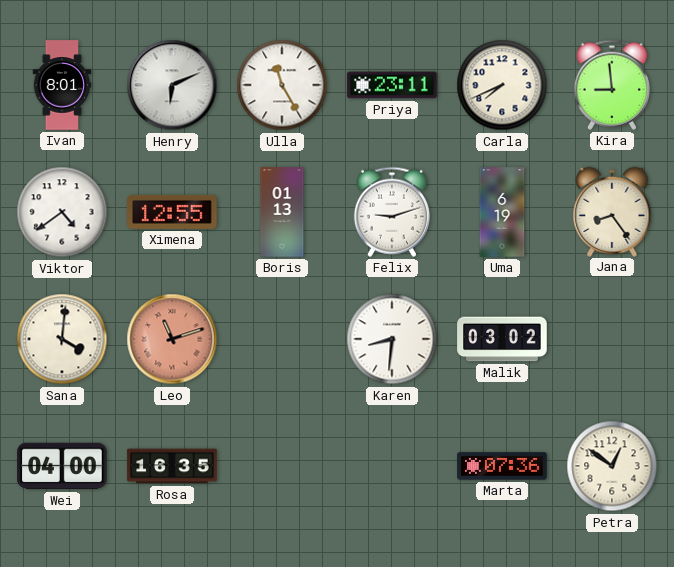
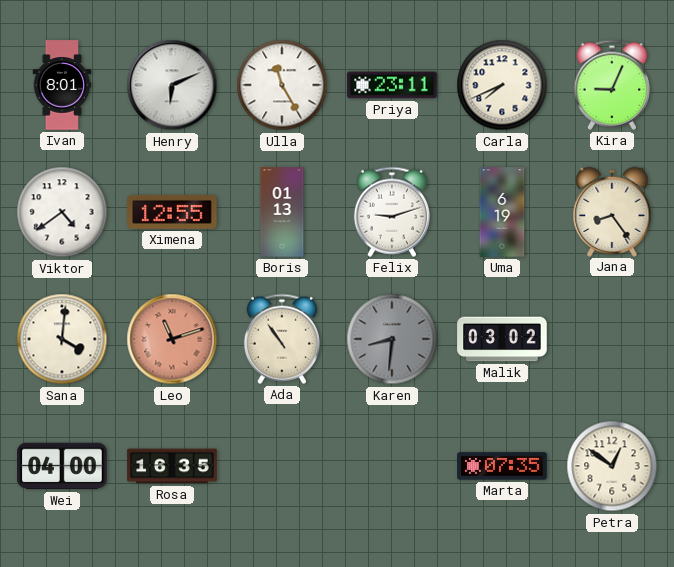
Kira: 8:59 -> 9:04 (612, 85)
Ada: none -> 10:54 (282, 339)
Karen dial: white -> grey (392, 339)
Marta: 07:36 -> 07:35 (502, 466)
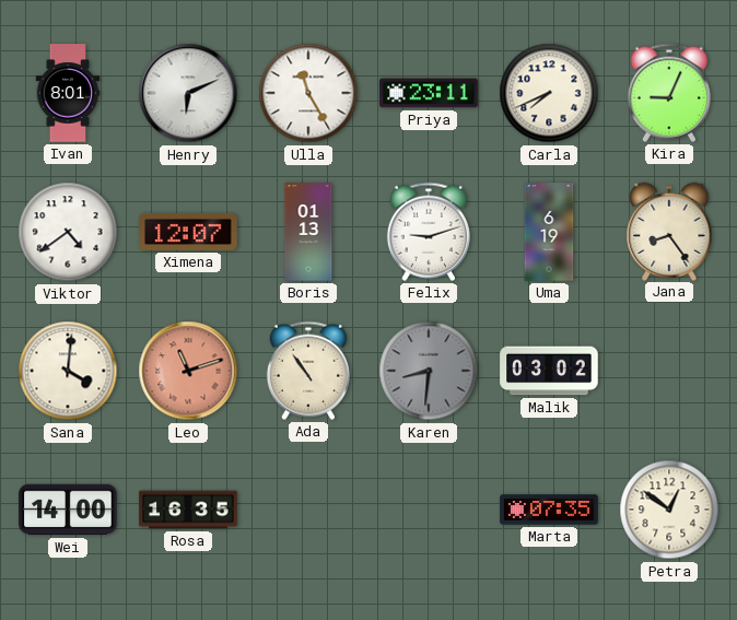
Ximena: 12:55 -> 12:07 (188, 232)
Wei: 04:00 -> 14:00 (68, 510)
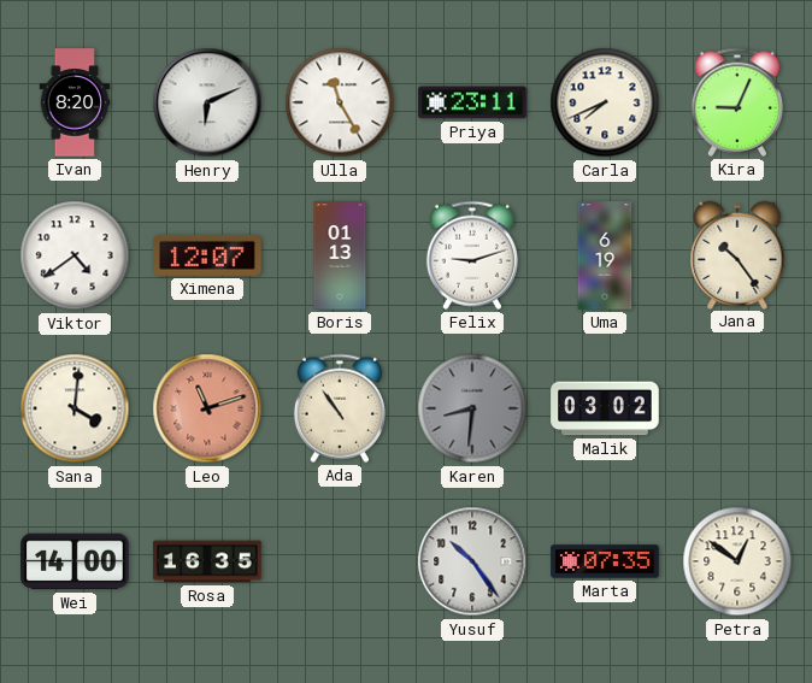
Ivan: 8:01 -> 8:20 (75, 102)
Jana: 8:24 -> 10:24 (737, 254)
Yusuf: none -> 10:24 (472, 561)
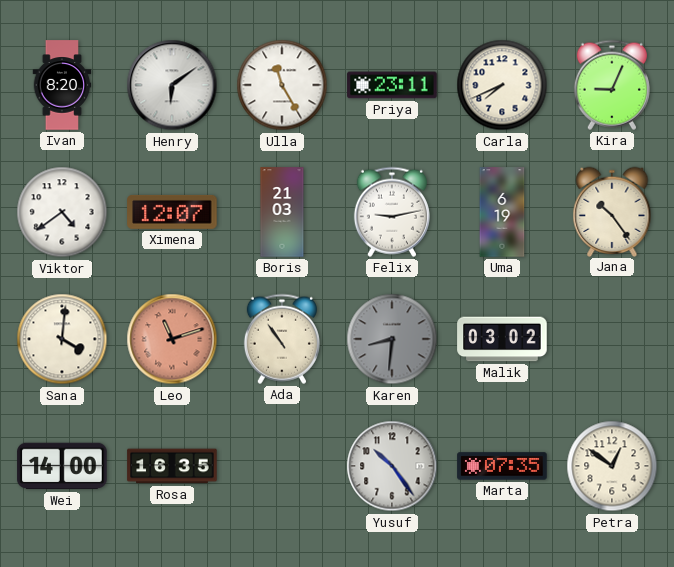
Henry: 6:11 -> 6:09 (172, 85)
Boris: 01:13 -> 21:03 (282, 212)
Felix: 9:12 -> 9:13 (392, 212)
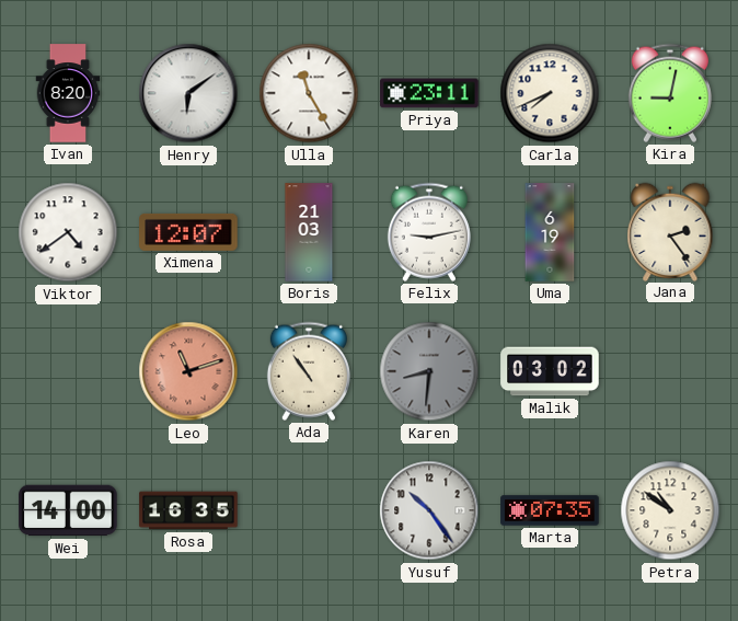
Kira: 9:04 -> 9:02 (670, 93)
Jana: 10:24 -> 2:24 (670, 231)
Sana: 4:01 -> none (62, 339)
Petra: 12:51 -> 10:51 (670, 510)
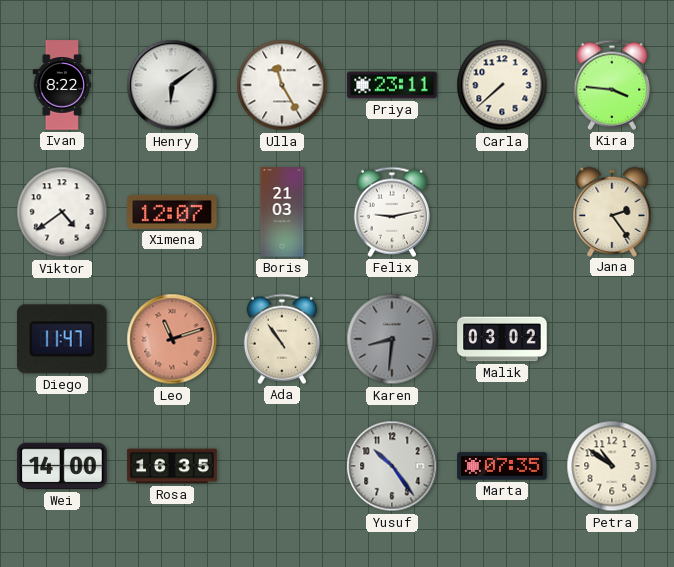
Ivan: 8:20 -> 8:22 (62, 85)
Carla: 7:41 -> 7:38 (502, 85)
Kira: 9:02 -> 3:46 (612, 85)
Uma: 6:19 -> none (550, 232)
Diego: none -> 11:47 (62, 339)
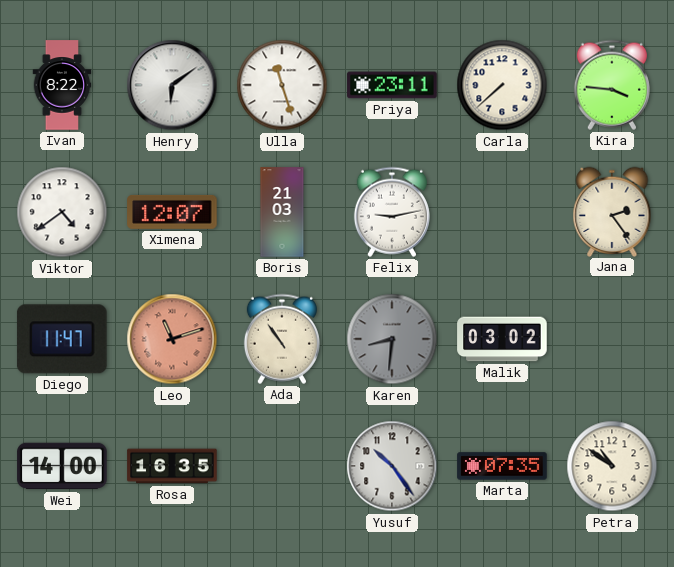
Ulla: 11:25 -> 11:27 (282, 85)
